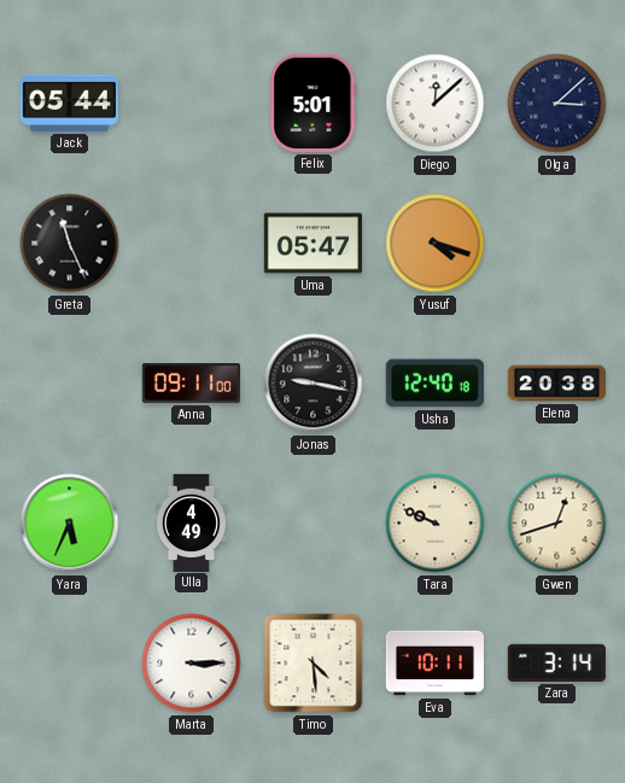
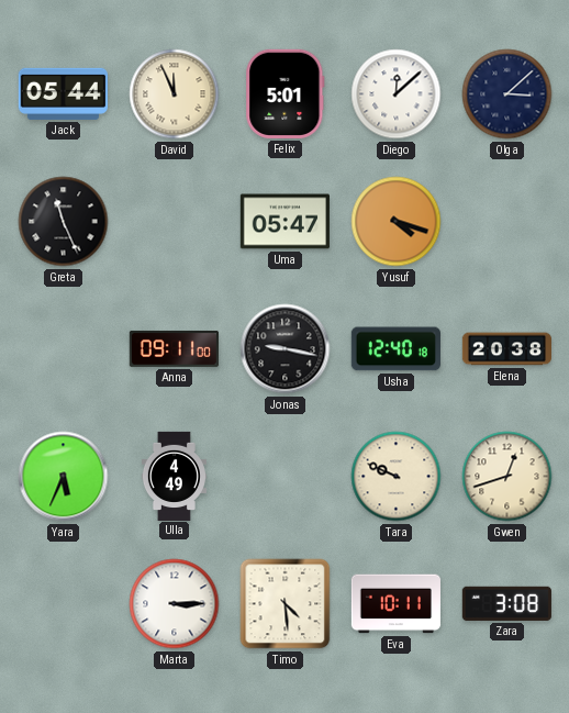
David: none -> 11:56 (175, 94)
Zara: 3:14 -> 3:08 (506, 603)
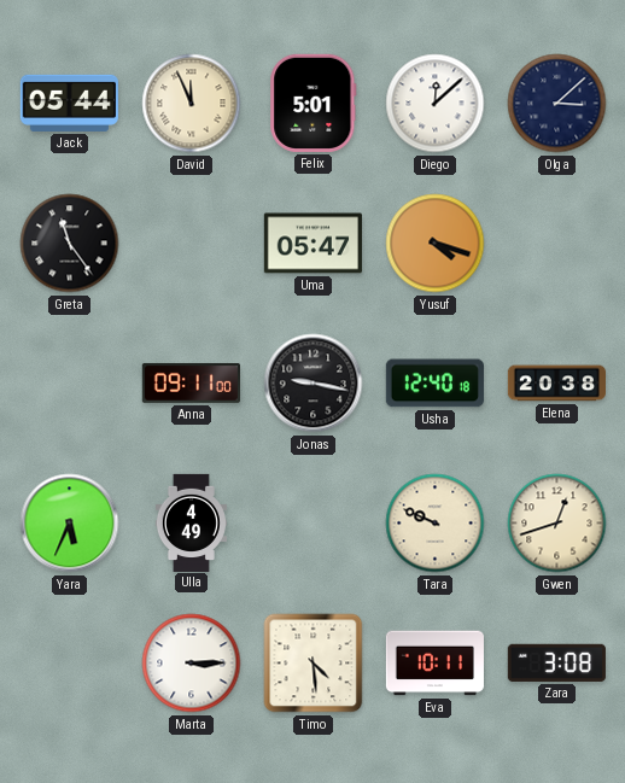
Greta: 11:26 -> 11:24 (70, 244)
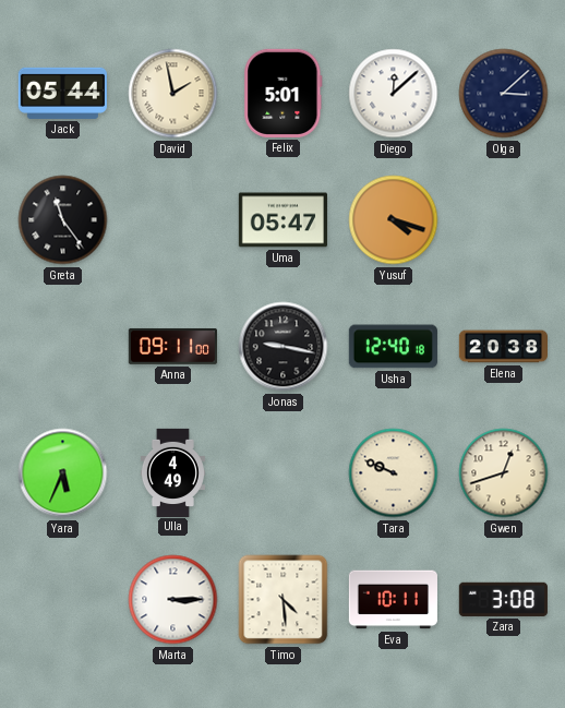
David: 11:56 -> 1:58 (173, 94)
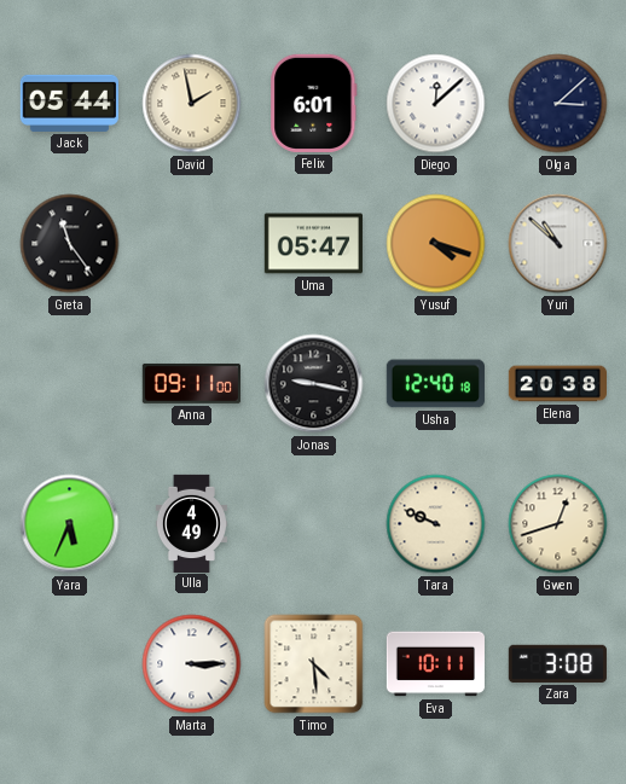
Felix: 5:01 -> 6:01 (314, 103)
Yuri: none -> 10:52 (558, 244)
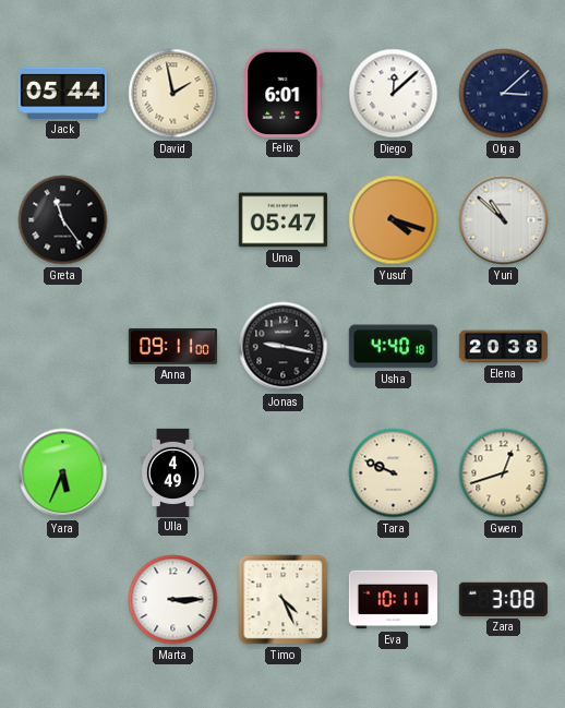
Usha: 12:40 -> 4:40 (393, 347)
Timo: 4:29 -> 4:26 (284, 600)
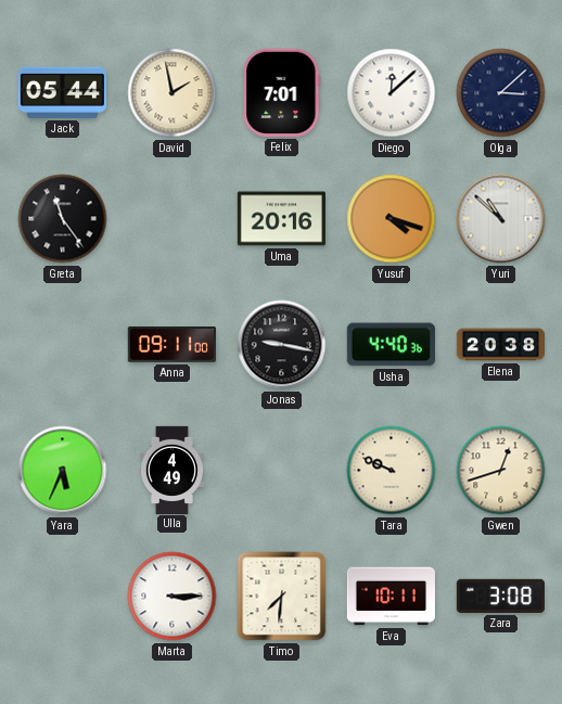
Felix: 6:01 -> 7:01 (282, 92)
Uma: 05:47 -> 20:16 (281, 219)
Usha: 4:40:18 -> 4:40:36 (391, 345)
Timo: 4:26 -> 7:31 (282, 597)
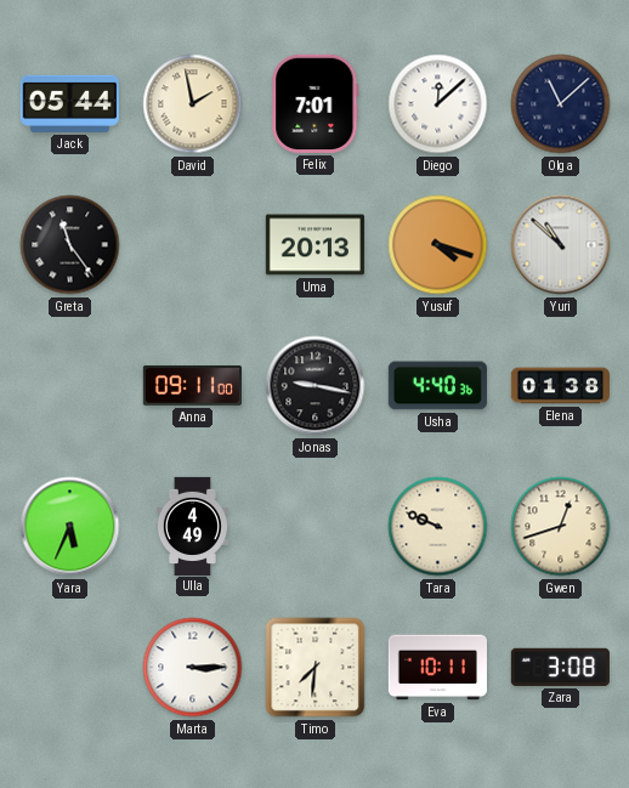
Olga: 3:08 -> 11:08 (561, 104)
Uma: 20:16 -> 20:13 (314, 245)
Elena: 20:38 -> 01:38 (560, 386)
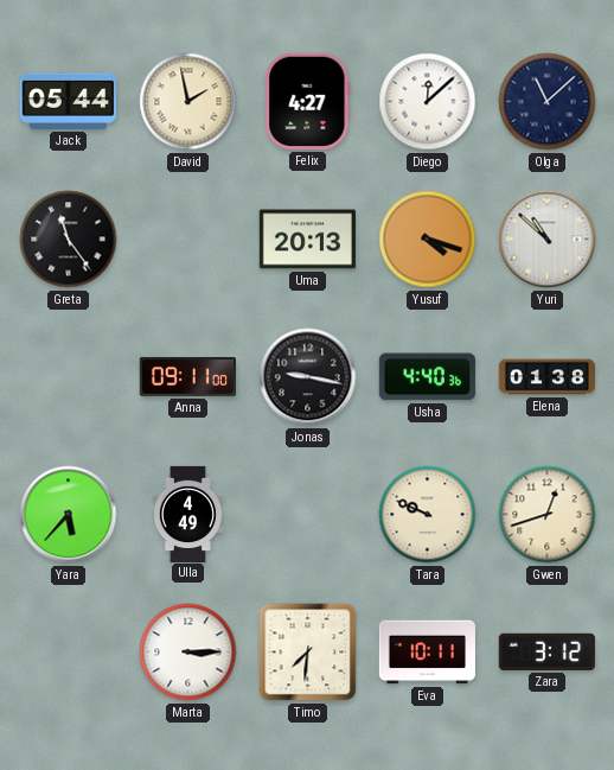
Felix: 7:01 -> 4:27 (308, 101)
Yara: 5:34 -> 5:37 (69, 515)
Zara: 3:08 -> 3:12 (546, 651)
